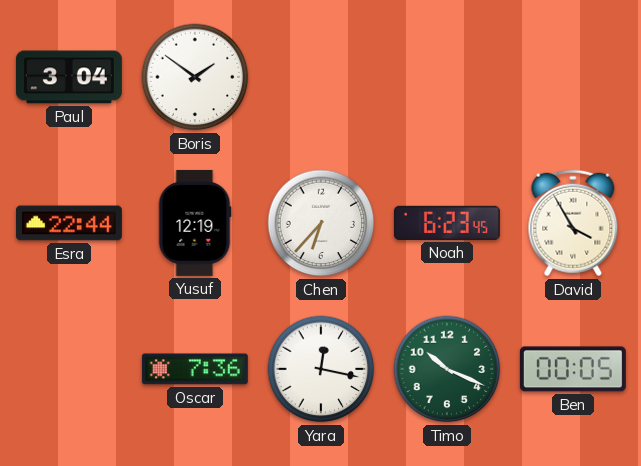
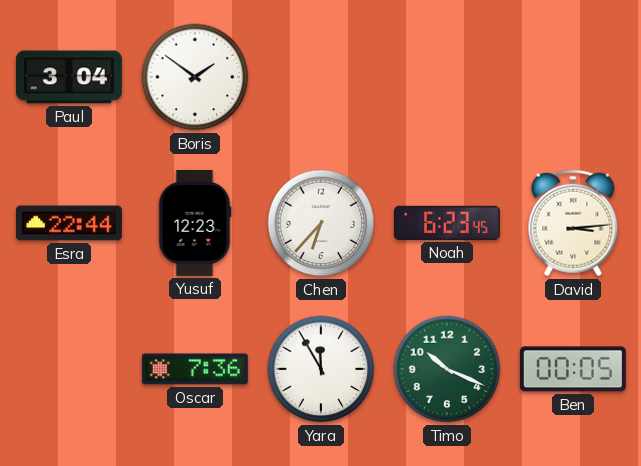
Yusuf: 12:19 -> 12:23 (195, 223)
David: 3:55 -> 3:14 (573, 223)
Yara: 12:17 -> 11:55 (321, 369)
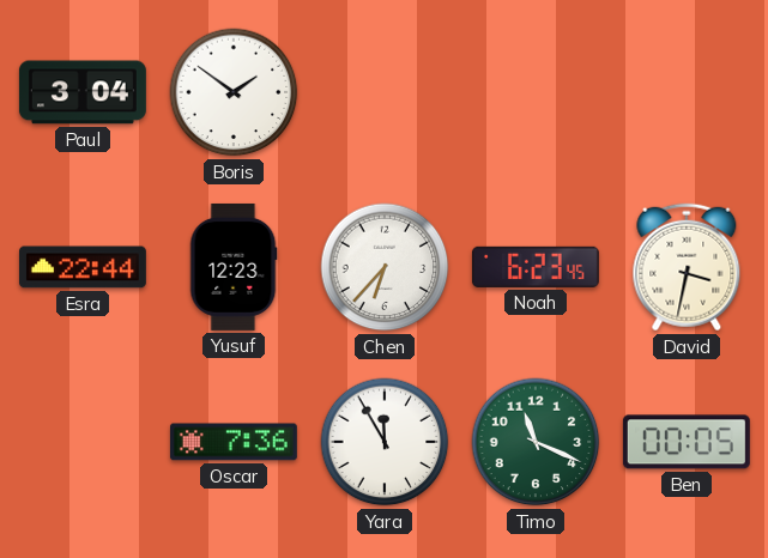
David: 3:14 -> 3:32 (687, 267)
Timo: 10:19 -> 11:19 (536, 442)
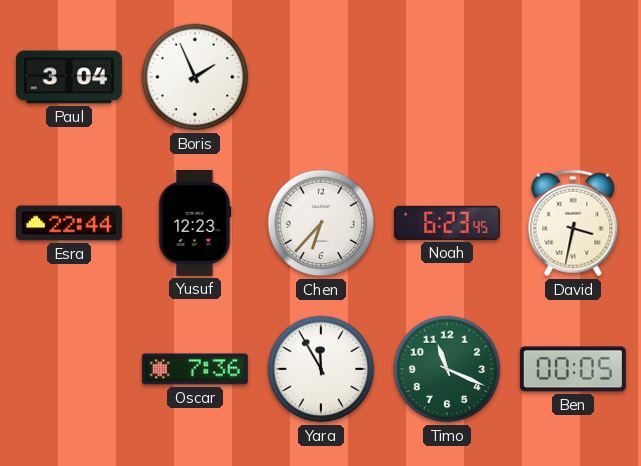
Boris: 1:51 -> 1:56 (195, 77)
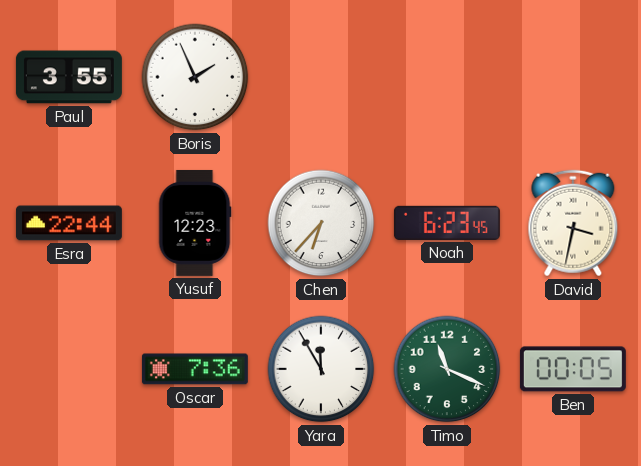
Paul: 3:04 -> 3:55 (69, 77)
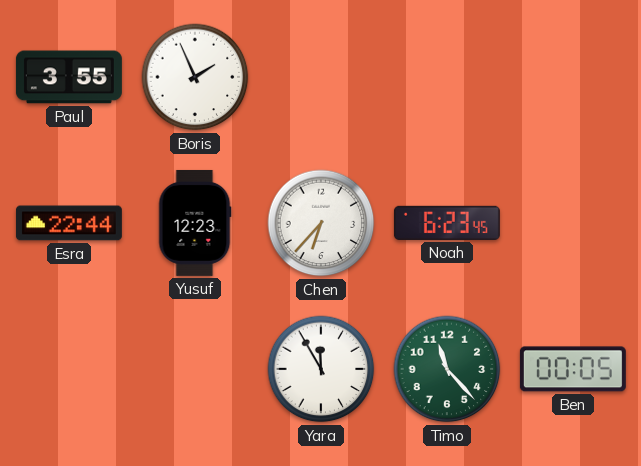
David: 3:32 -> none (573, 223)
Oscar: 7:36 -> none (195, 369)
Timo: 11:19 -> 11:23 (447, 369)
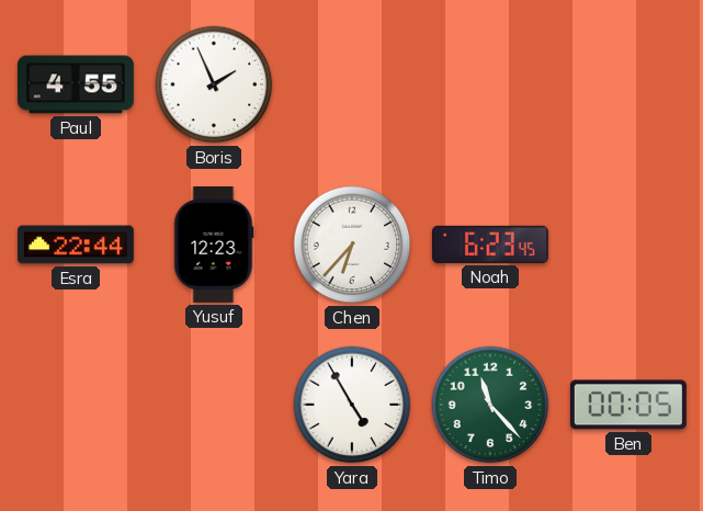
Paul: 3:55 -> 4:55 (76, 84)
Yara: 11:55 -> 4:55 (352, 405)
